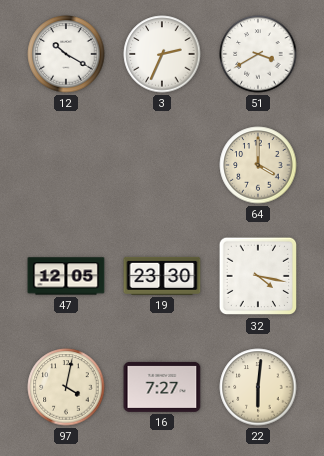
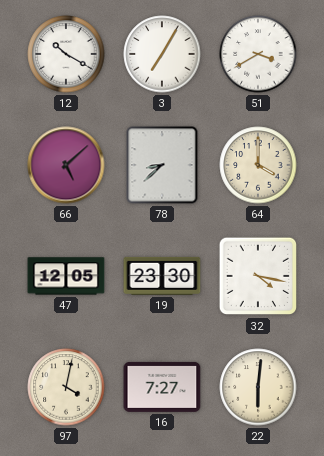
3: 2:34 -> 7:05 (162, 54)
66: none -> 5:08 (66, 165)
78: none -> 8:38 (162, 165)
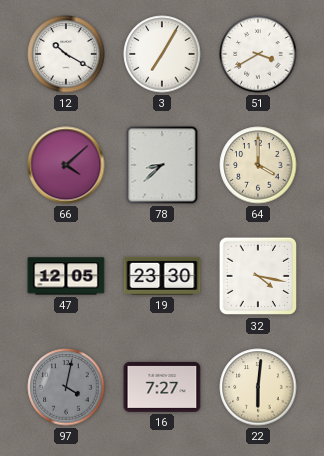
66: 5:08 -> 4:08 (66, 165)
97 dial: cream -> grey (66, 387)
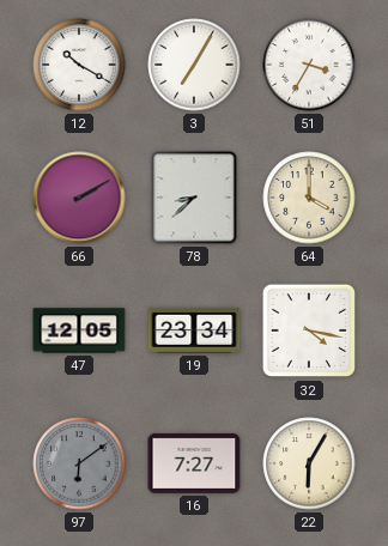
51: 3:40 -> 3:35 (309, 65)
66: 4:08 -> 2:10 (79, 198)
19: 23:30 -> 23:34 (194, 330)
97: 4:02 -> 6:09 (79, 463)
22: 6:01 -> 6:05 (309, 463)
